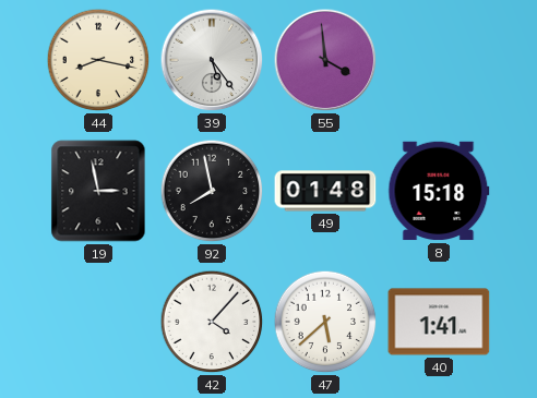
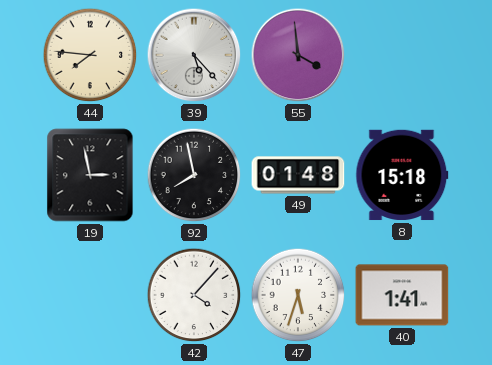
44: 8:17 -> 7:46 (90, 55)
39: 5:24 -> 5:23 (194, 55)
47: 5:38 -> 5:33 (298, 295)
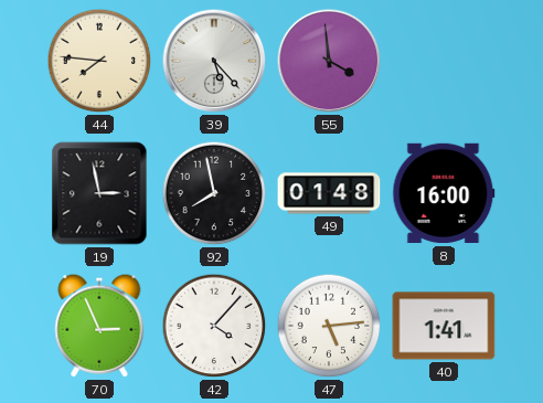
8: 15:18 -> 16:00 (444, 193)
70: none -> 2:56 (99, 326)
47: 5:33 -> 5:14 (329, 326)
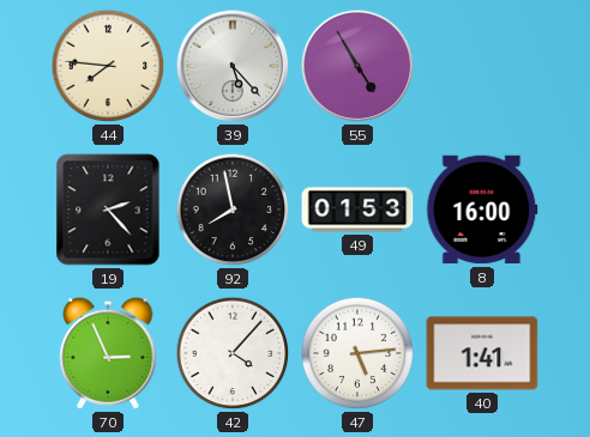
55: 3:59 -> 4:55 (357, 66)
19: 2:58 -> 2:23 (108, 210)
49: 01:48 -> 01:53 (357, 210)
